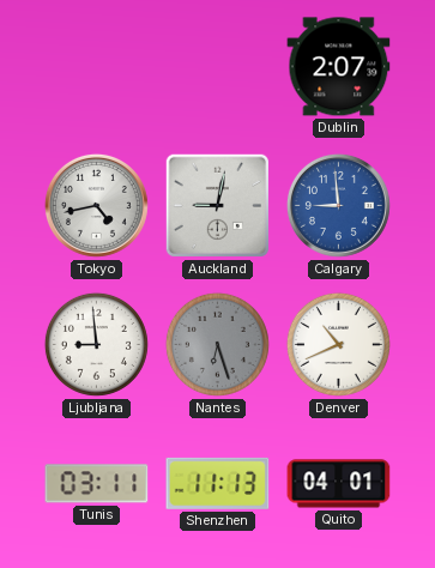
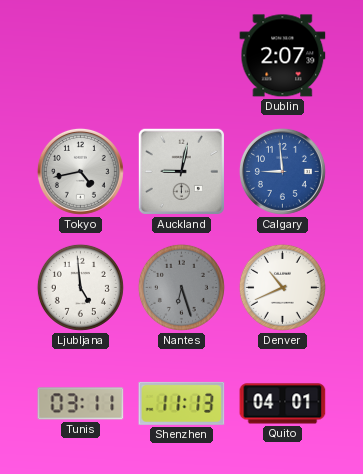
Ljubljana: 8:59 -> 4:59 (80, 287)
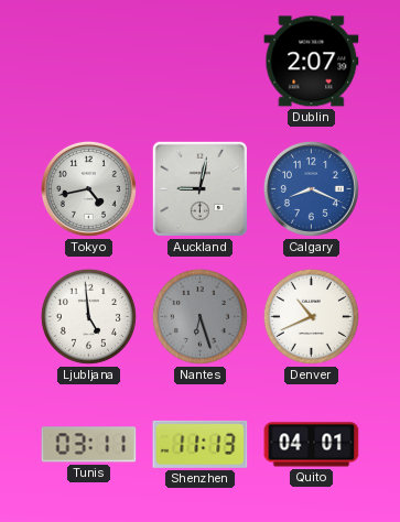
Calgary: 8:59 -> 8:19 (311, 188)
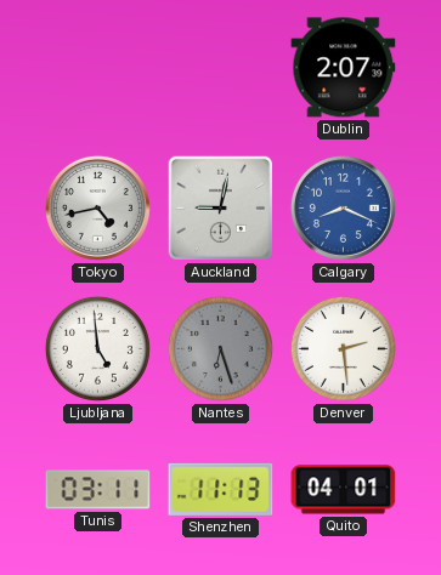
Denver: 10:41 -> 2:29 (343, 348)
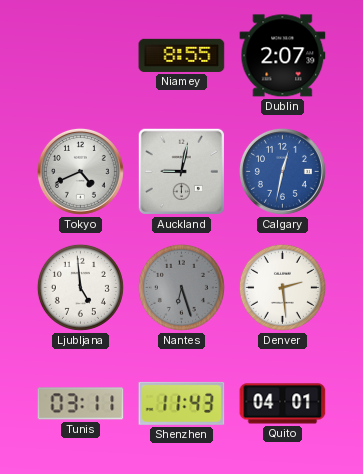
Niamey: none -> 8:55 (182, 55)
Tokyo: 4:43 -> 4:41 (80, 171)
Calgary: 8:19 -> 12:32 (282, 171)
Shenzhen: 11:13 -> 11:43 (182, 403)
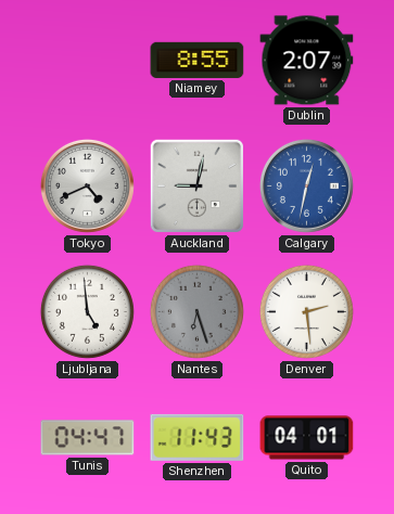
Tunis: 03:11 -> 04:47 (88, 438)
